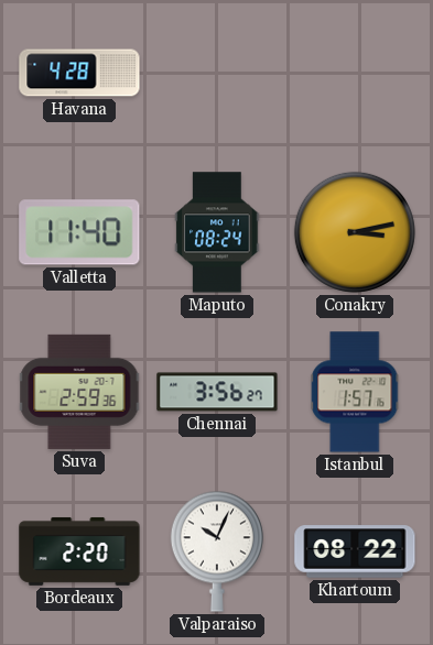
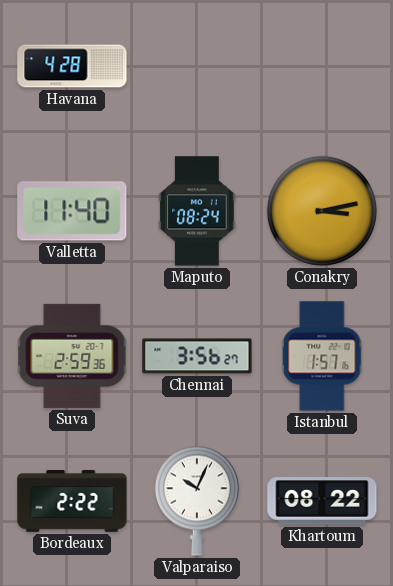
Bordeaux: 2:20 -> 2:22 (72, 501)
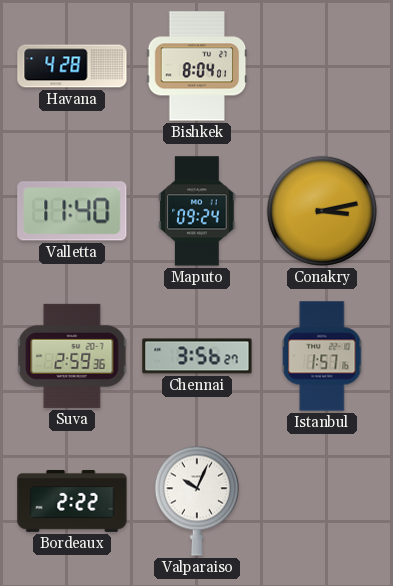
Bishkek: none -> 8:04 (197, 66)
Maputo: 08:24 -> 09:24 (197, 211)
Khartoum: 08:22 -> none (322, 501)
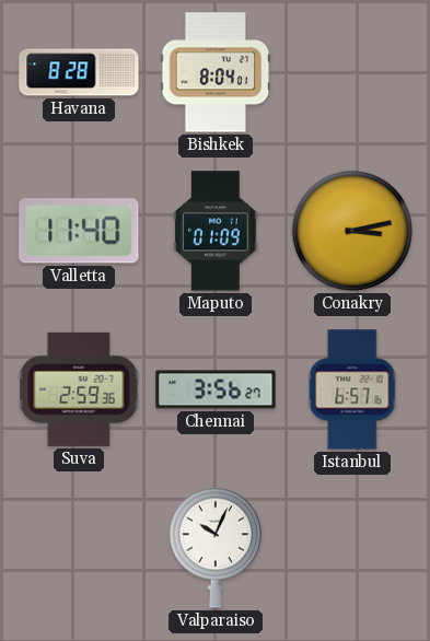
Havana: 4:28 -> 8:28 (79, 72)
Maputo: 09:24 -> 01:09 (216, 231)
Istanbul: 1:57 -> 6:57 (352, 389)
Bordeaux: 2:22 -> none (72, 501)
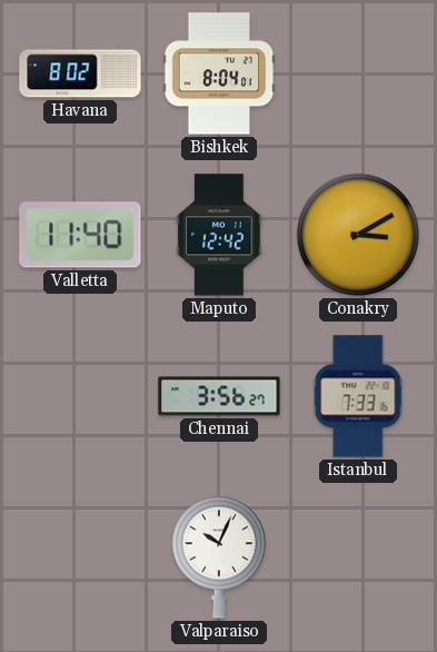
Havana: 8:28 -> 8:02 (80, 73)
Maputo: 01:09 -> 12:42 (219, 235)
Conakry: 3:13 -> 3:10 (358, 235)
Suva: 2:59 -> none (79, 389)
Istanbul: 6:57 -> 7:33 (358, 396)
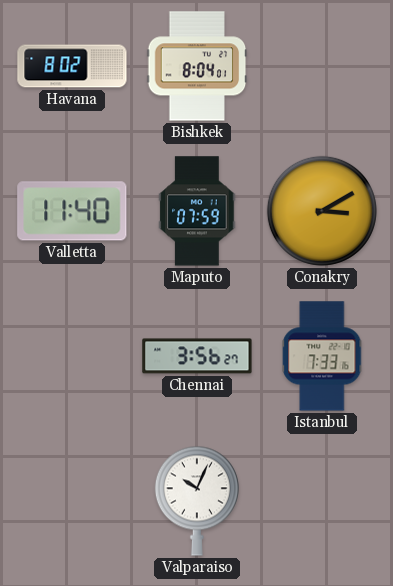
Maputo: 12:42 -> 07:59 (197, 211)
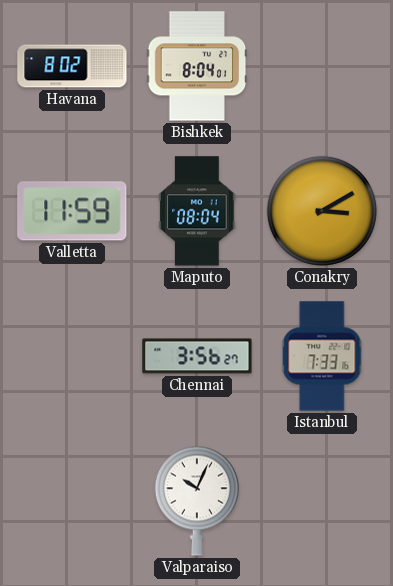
Valletta: 11:40 -> 11:59 (72, 211)
Maputo: 07:59 -> 08:04 (197, 211)
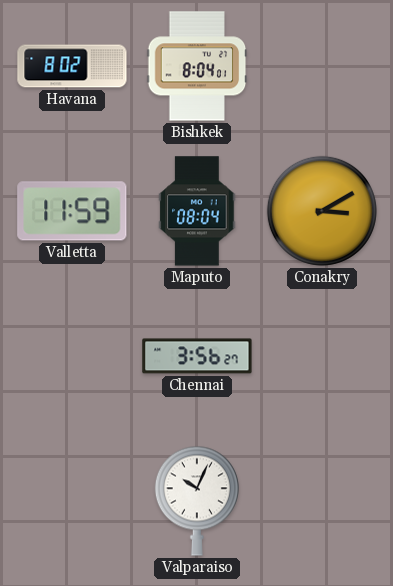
Istanbul: 7:33 -> none (322, 356)
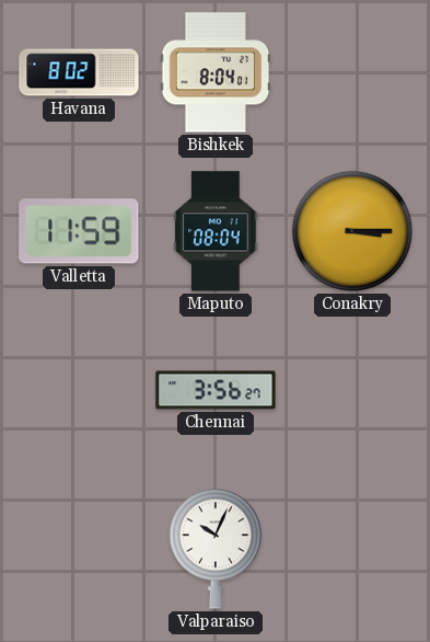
Conakry: 3:10 -> 3:15 (352, 231)
